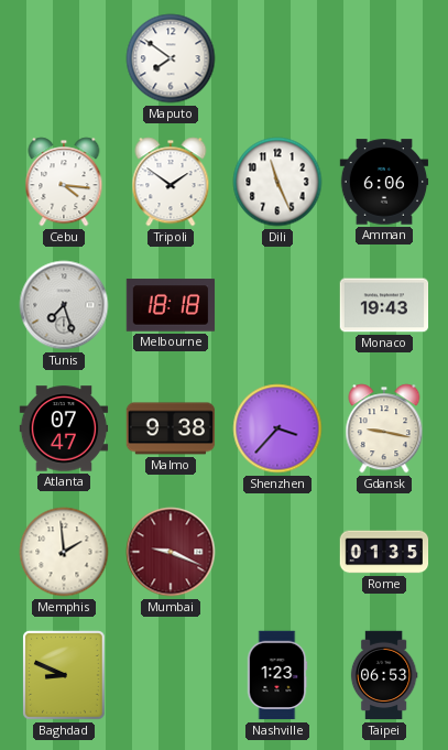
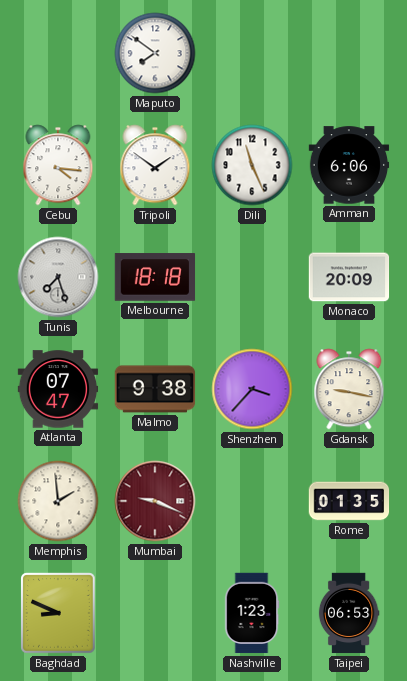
Monaco: 19:43 -> 20:09 (349, 277)
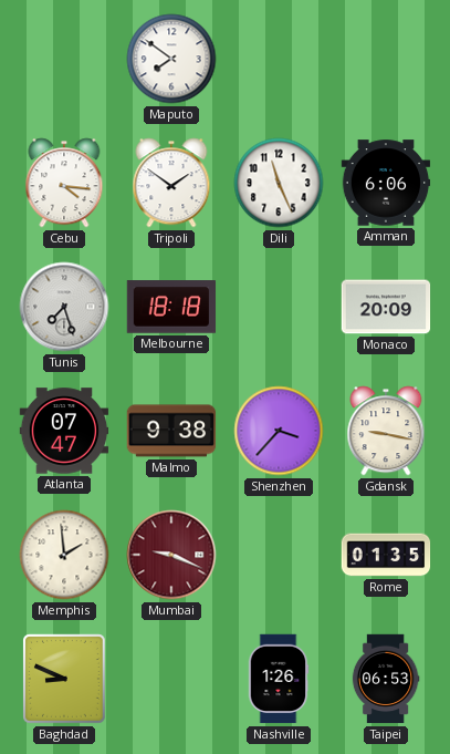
Nashville: 1:23 -> 1:26 (279, 679)
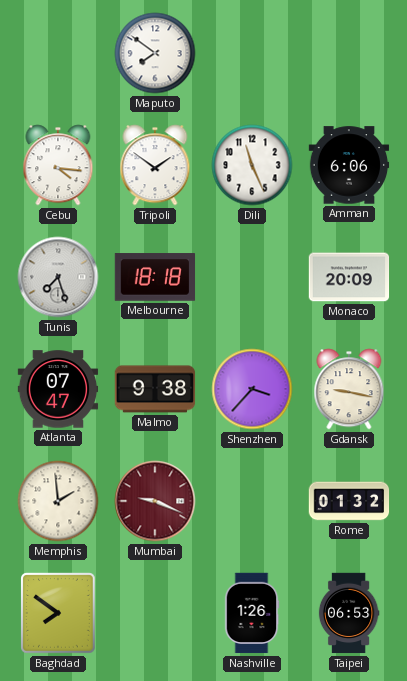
Rome: 01:35 -> 01:32 (349, 501)
Baghdad: 8:49 -> 7:51 (58, 613)
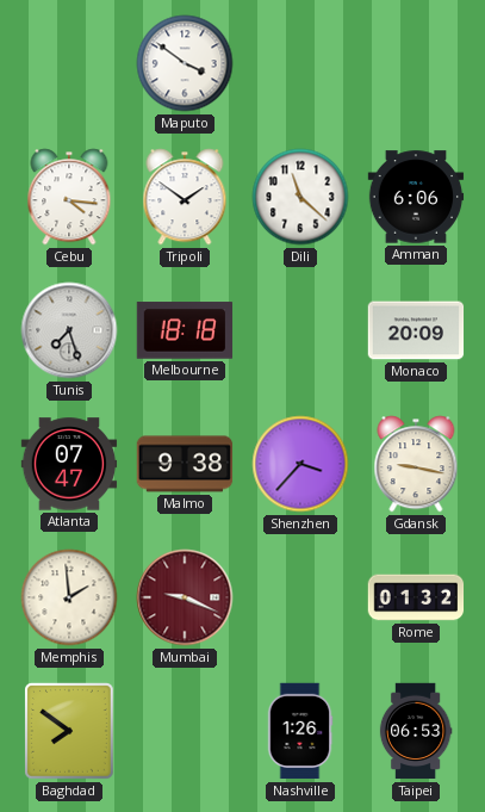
Maputo: 7:51 -> 3:51 (185, 63)
Dili: 11:26 -> 11:22 (300, 197)
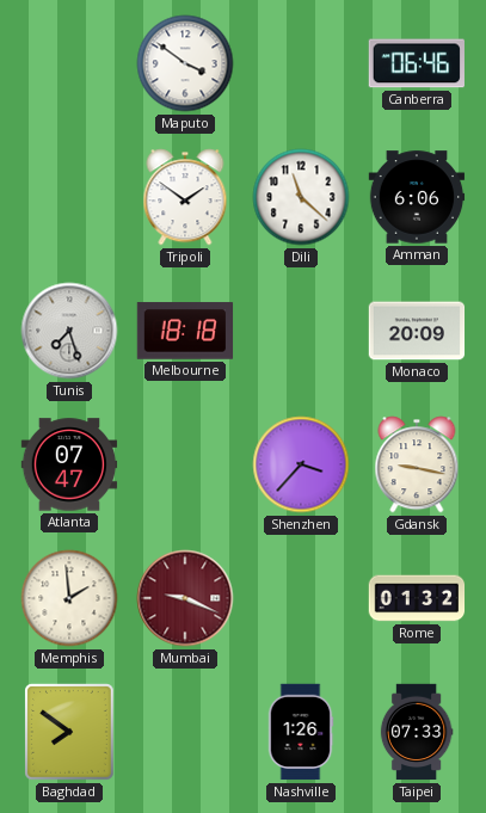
Canberra: none -> 06:46 (416, 63)
Cebu: 4:16 -> none (69, 197)
Malmo: 9:38 -> none (185, 464)
Taipei: 06:53 -> 07:33 (417, 732)
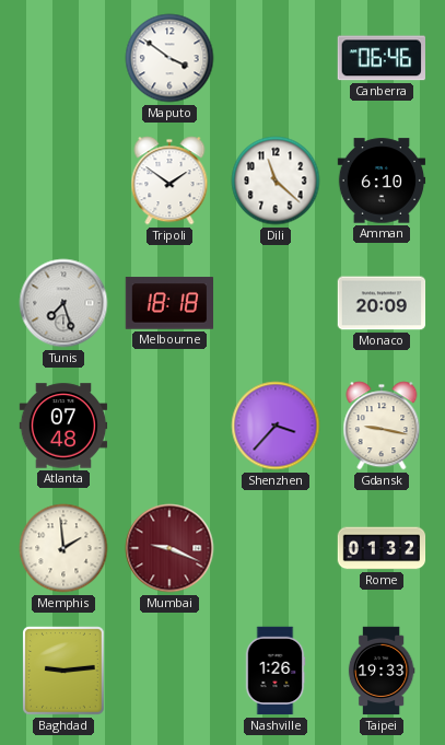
Amman: 6:06 -> 6:10 (382, 181)
Atlanta: 07:47 -> 07:48 (63, 426)
Baghdad: 7:51 -> 9:14 (63, 671)
Taipei: 07:33 -> 19:33 (382, 671)
